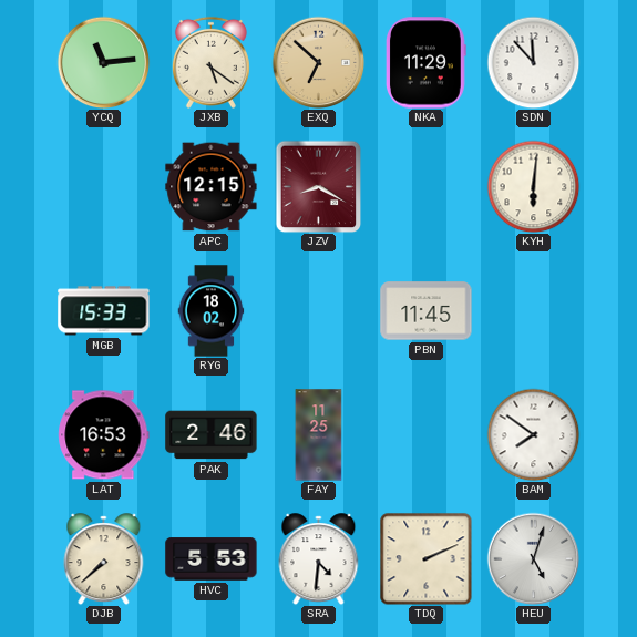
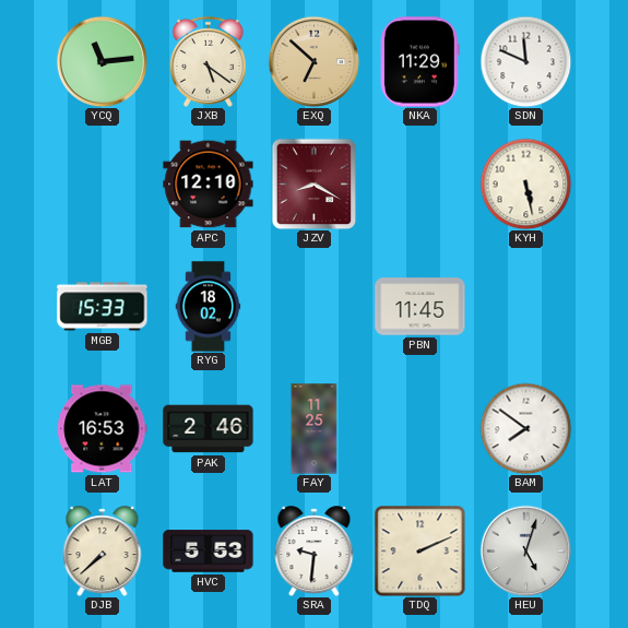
SDN: 11:53 -> 11:49 (525, 61)
APC: 12:15 -> 12:10 (209, 185)
KYH: 6:01 -> 5:28 (525, 183)
SRA: 4:31 -> 9:31 (315, 552)
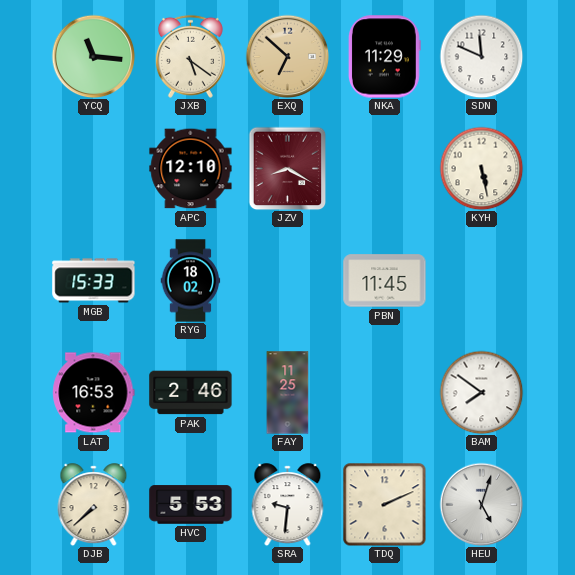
YCQ: 11:14 -> 11:16 (93, 56)
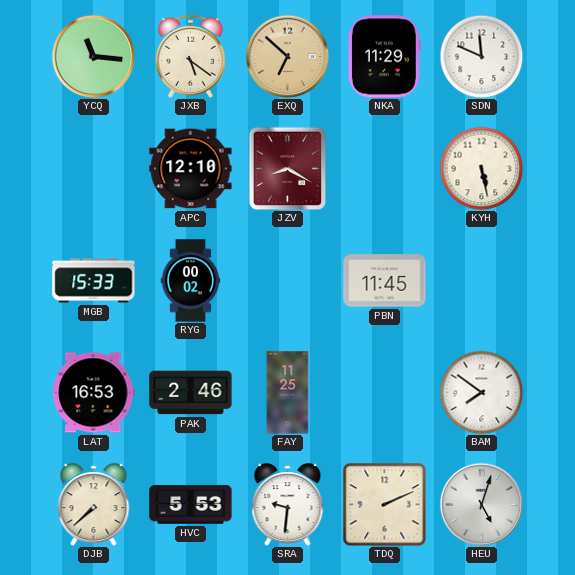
RYG: 18:02 -> 00:02 (191, 281)
